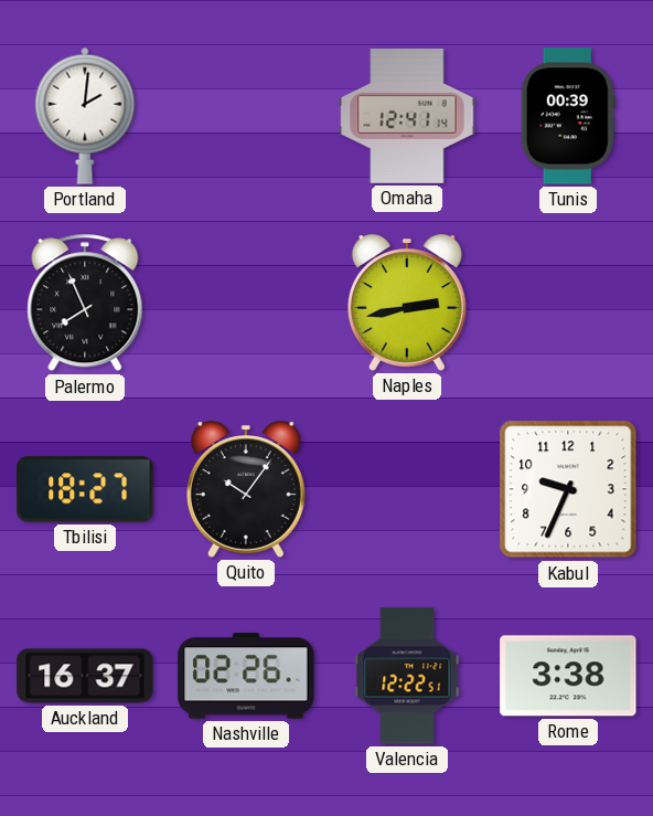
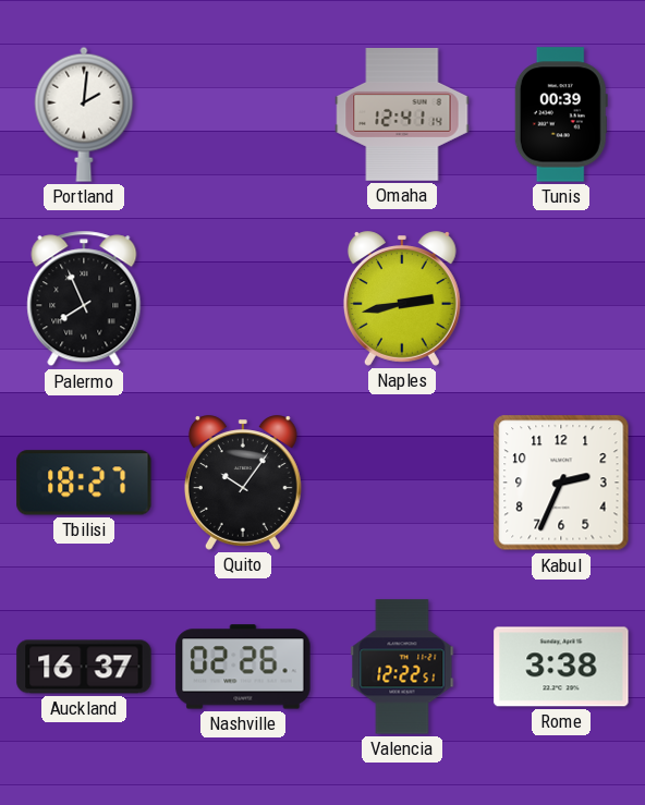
Kabul: 9:34 -> 2:34 (561, 483)
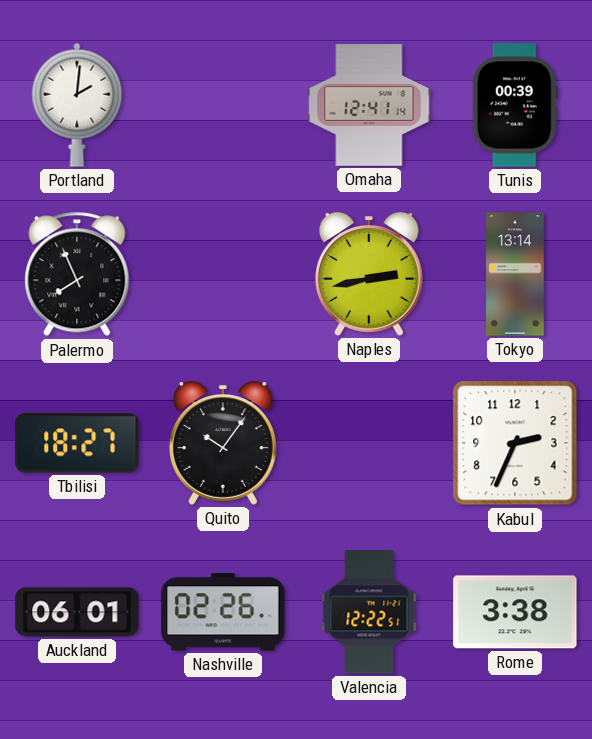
Tokyo: none -> 13:14 (515, 274)
Auckland: 16:37 -> 06:01 (77, 612)
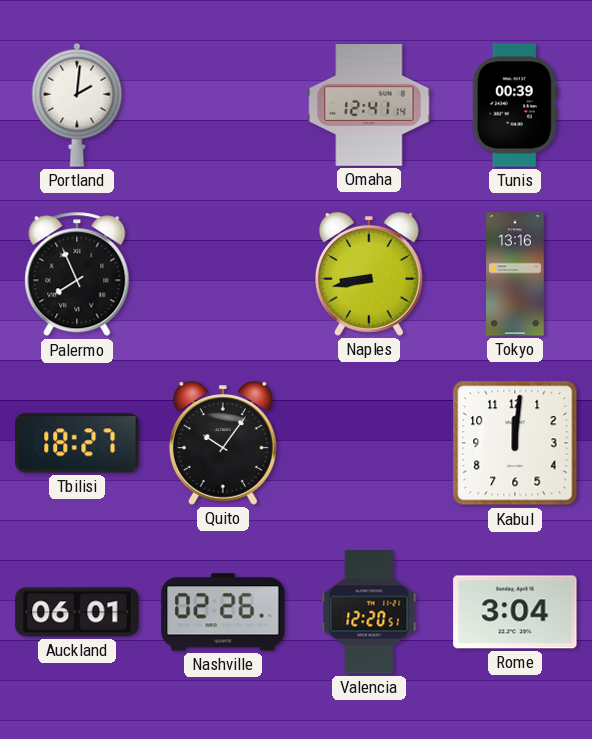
Naples: 2:43 -> 8:43 (369, 274)
Tokyo: 13:14 -> 13:16 (515, 274)
Kabul: 2:34 -> 12:01 (515, 443)
Valencia: 12:22 -> 12:20 (369, 612)
Rome: 3:38 -> 3:04 (515, 612)
